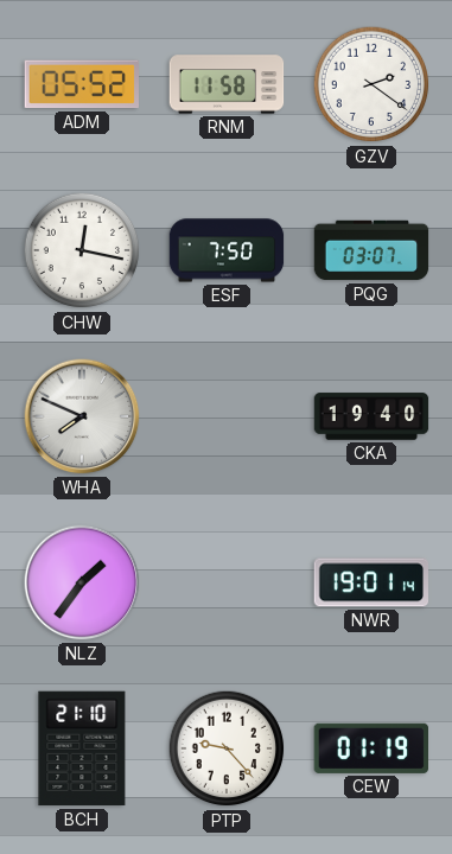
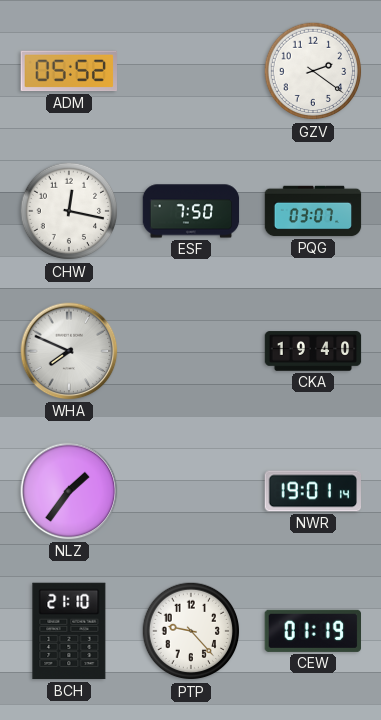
RNM: 11:58 -> none (227, 84)
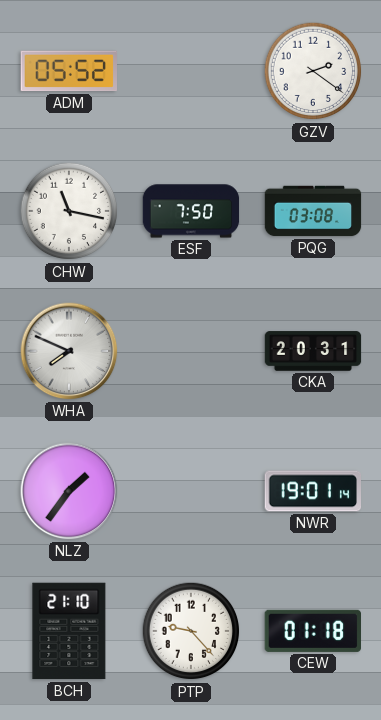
CHW: 12:17 -> 11:17 (69, 211)
PQG: 03:07 -> 03:08 (313, 211)
CKA: 19:40 -> 20:31 (313, 351)
CEW: 01:19 -> 01:18 (312, 631)
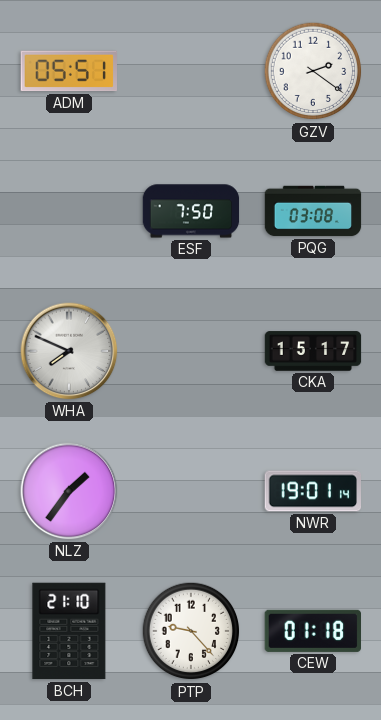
ADM: 05:52 -> 05:51 (68, 71)
CHW: 11:17 -> none (69, 211)
CKA: 20:31 -> 15:17 (313, 351)
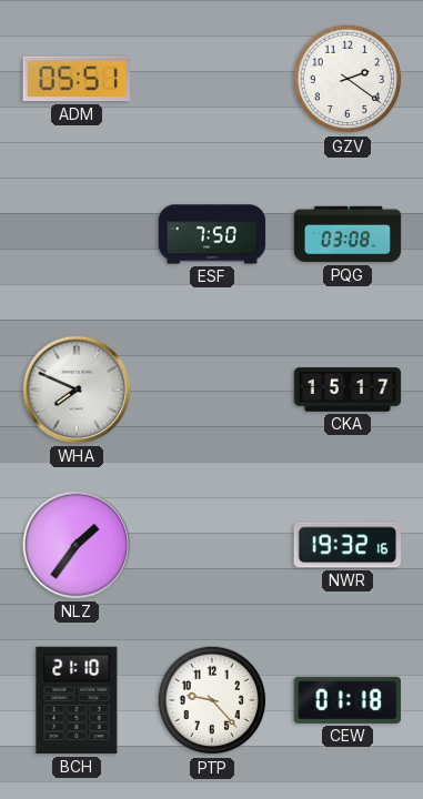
NWR: 19:01 -> 19:32 (348, 545)
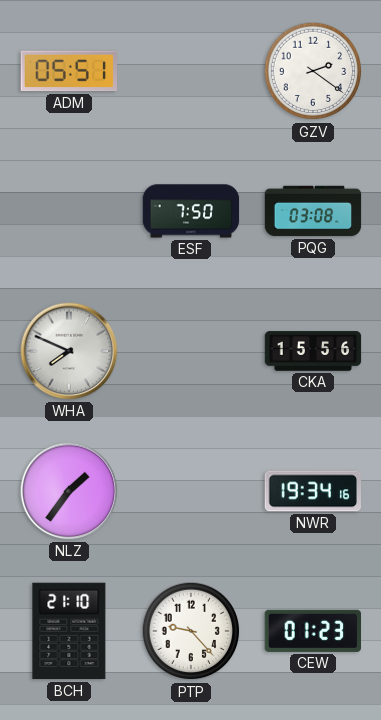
CKA: 15:17 -> 15:56 (313, 351)
NWR: 19:32 -> 19:34 (313, 491)
CEW: 01:18 -> 01:23 (312, 631)
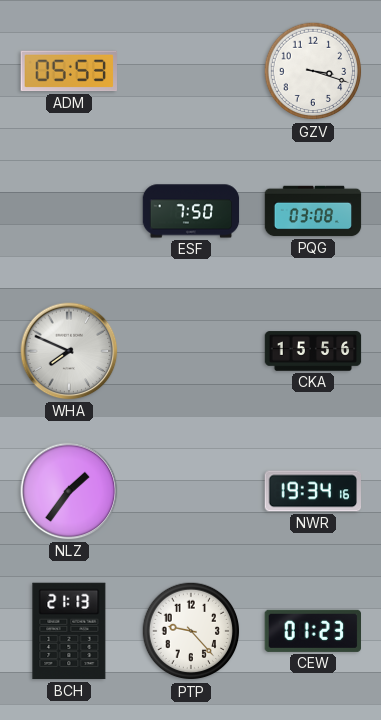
ADM: 05:51 -> 05:53 (68, 71)
GZV: 2:21 -> 3:18 (313, 71)
BCH: 21:10 -> 21:13 (69, 631)
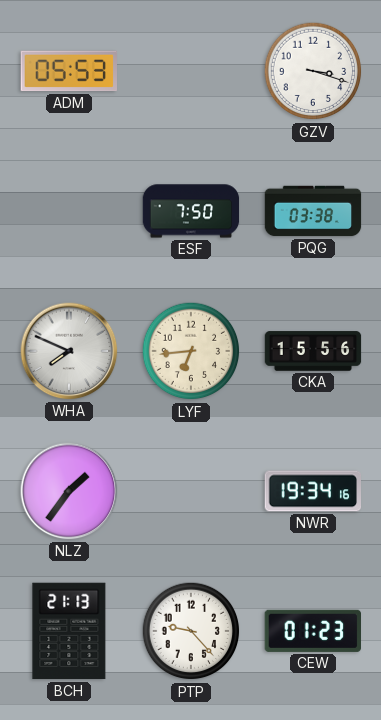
PQG: 03:08 -> 03:38 (313, 211)
LYF: none -> 6:44 (191, 351)
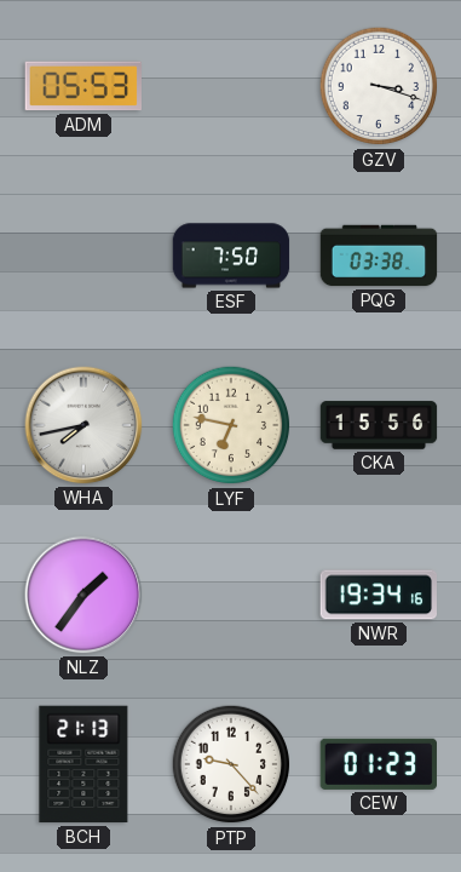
WHA: 7:49 -> 7:43 (83, 425)
LYF: 6:44 -> 6:47 (231, 425)
